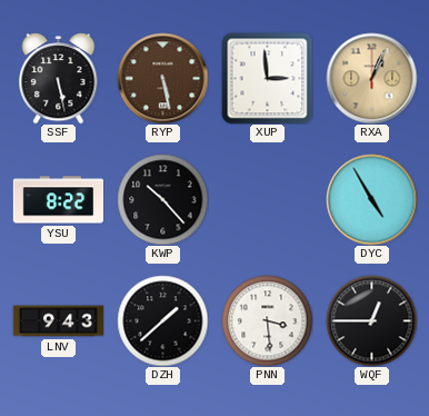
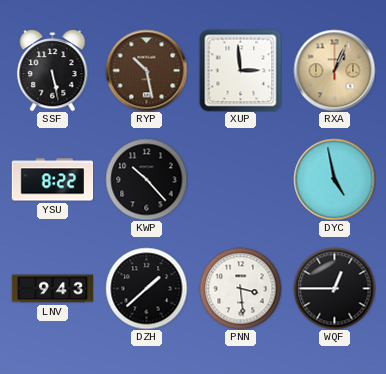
RYP: 5:28 -> 10:28 (146, 70)
DYC: 4:55 -> 4:58 (334, 179)
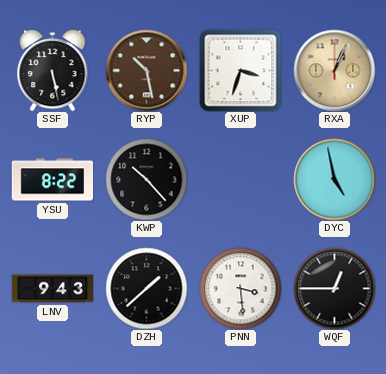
XUP: 2:59 -> 3:33 (240, 70)
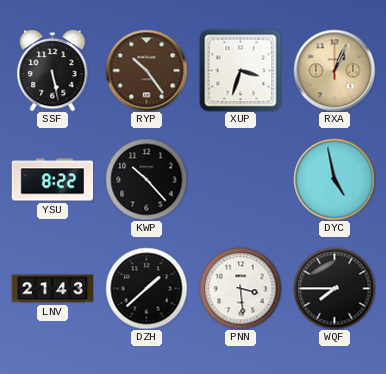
RYP: 10:28 -> 10:24 (146, 70)
LNV: 9:43 -> 21:43 (52, 289)
WQF: 12:45 -> 7:45 (334, 288)
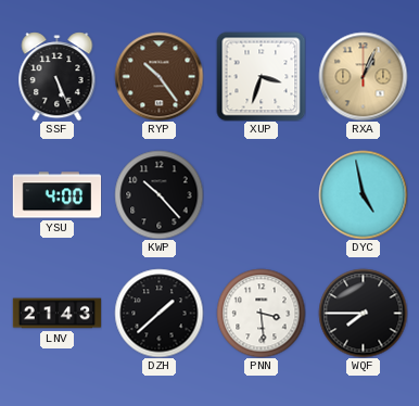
SSF: 5:28 -> 5:26 (58, 76)
YSU: 8:22 -> 4:00 (56, 195)
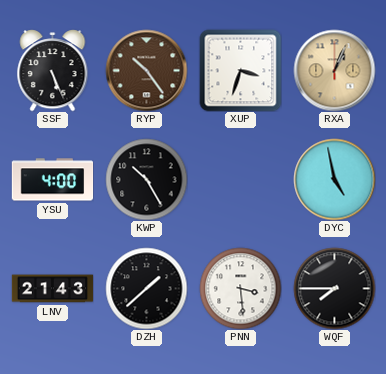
KWP: 10:23 -> 10:25 (146, 179)
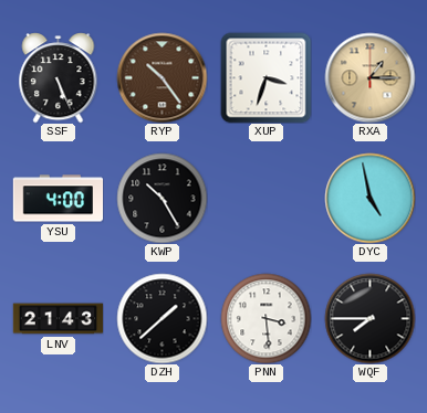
RXA: 1:04 -> 1:15 (369, 77)
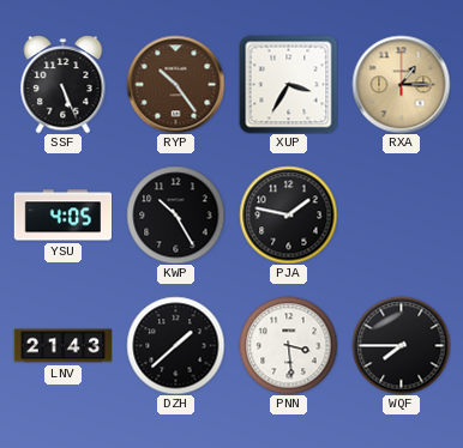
XUP: 3:33 -> 3:35 (288, 84)
YSU: 4:00 -> 4:05 (62, 216)
PJA: none -> 1:47 (288, 214)
DYC: 4:58 -> none (369, 198)
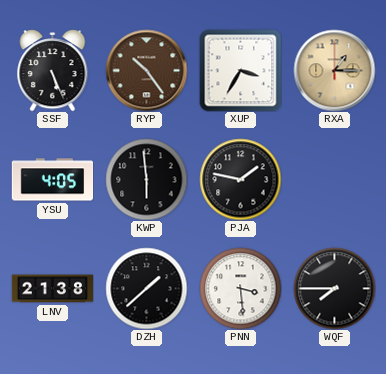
KWP: 10:25 -> 5:59 (146, 179)
LNV: 21:43 -> 21:38 (52, 289)
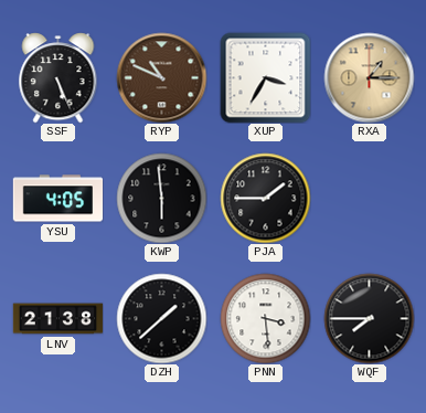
RYP: 10:24 -> 10:49 (161, 77)
PJA: 1:47 -> 1:45 (265, 198)
